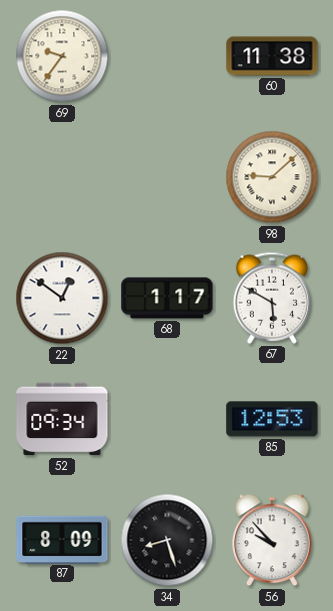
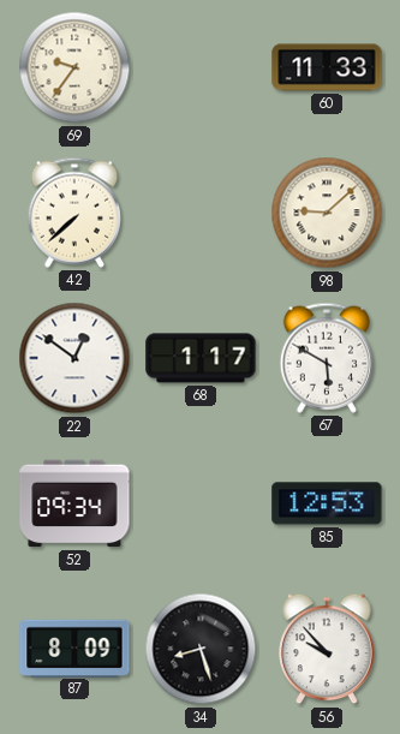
60: 11:38 -> 11:33 (327, 67)
42: none -> 7:38 (73, 213)
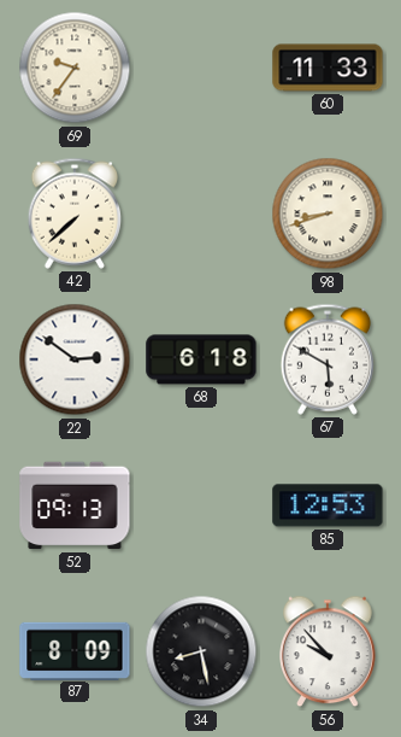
98: 9:08 -> 8:42 (328, 214)
22: 12:51 -> 2:51 (75, 359)
68: 1:17 -> 6:18 (201, 359)
52: 09:34 -> 09:13 (75, 505)
34: 8:27 -> 8:28 (201, 651)
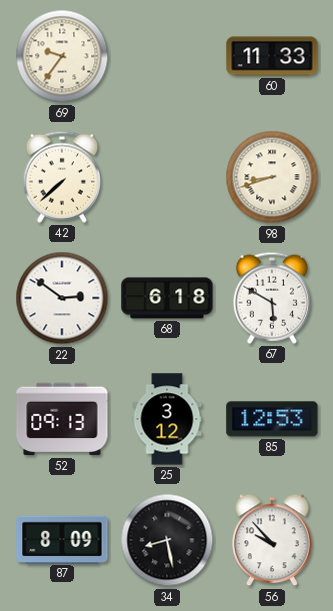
25: none -> 3:12 (167, 419)
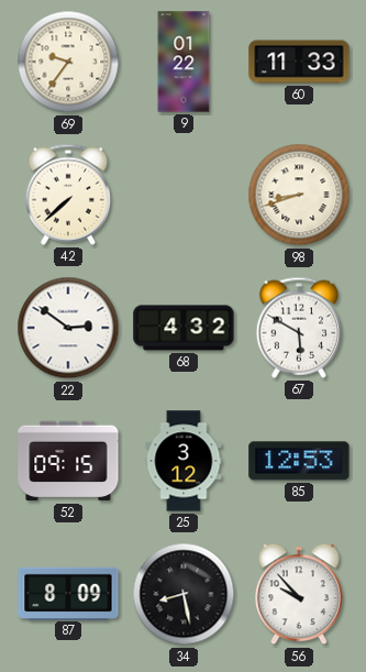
9: none -> 01:22 (184, 62)
68: 6:18 -> 4:32 (184, 328)
52: 09:13 -> 09:15 (68, 461)
